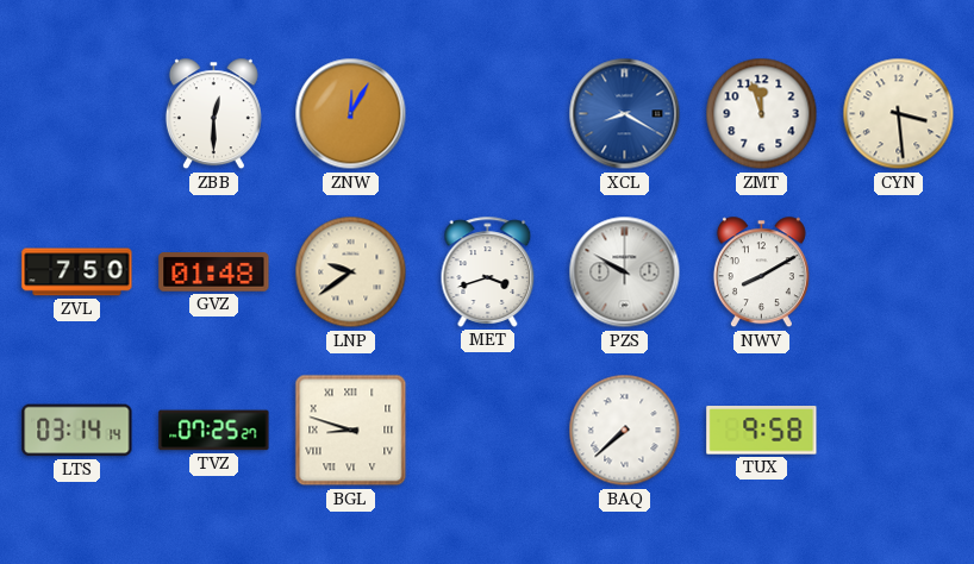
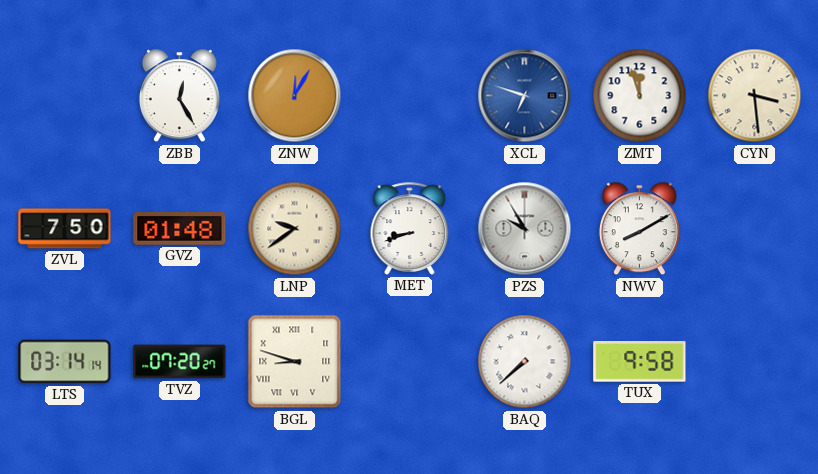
ZBB: 12:30 -> 12:25 (179, 96)
XCL: 8:20 -> 6:48 (525, 96)
MET: 3:42 -> 8:42 (410, 228)
PZS: 9:50 -> 9:55 (525, 229)
TVZ: 07:25 -> 07:20 (180, 362)
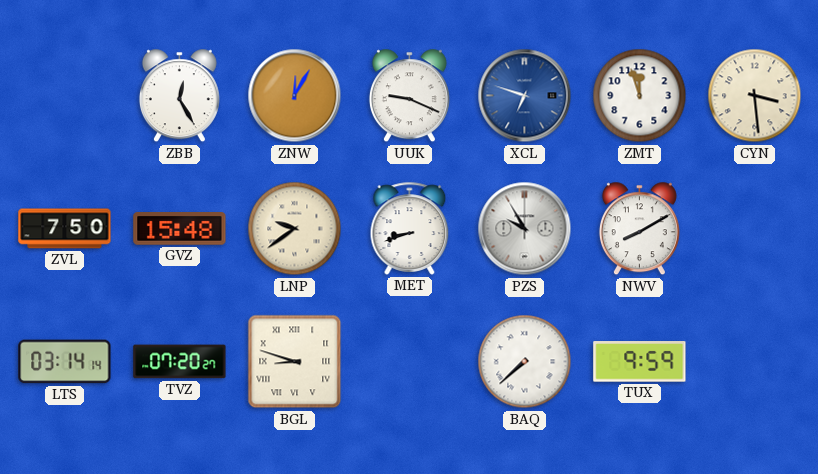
UUK: none -> 9:19 (409, 96)
GVZ: 01:48 -> 15:48 (180, 229)
TUX: 9:58 -> 9:59 (640, 362)
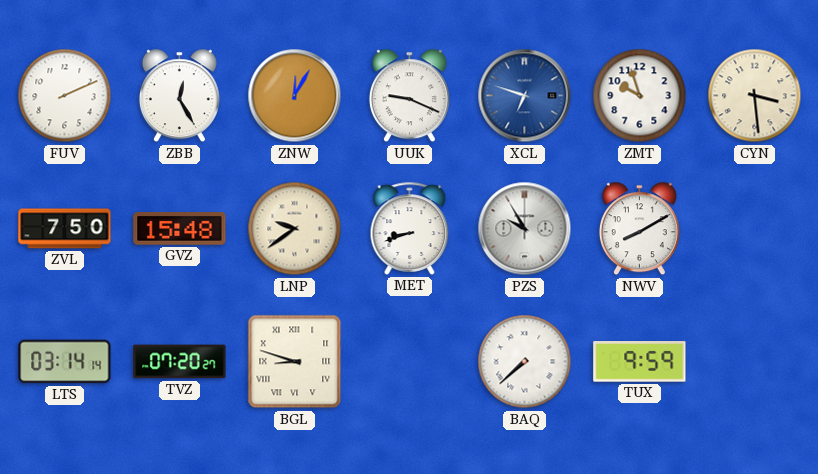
FUV: none -> 2:11 (65, 96)
ZMT: 11:57 -> 9:57 (640, 96)
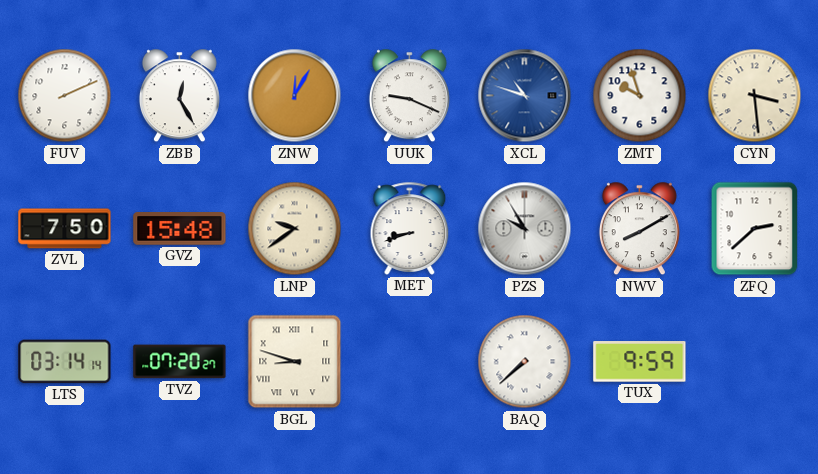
XCL: 6:48 -> 10:48 (525, 96)
ZFQ: none -> 2:38 (755, 229)
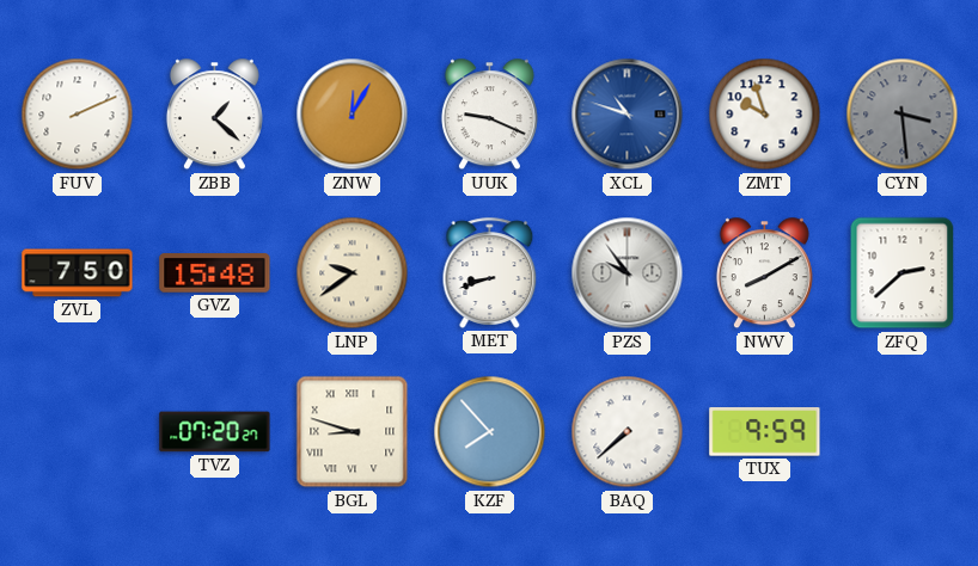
ZBB: 12:25 -> 1:22 (214, 115)
CYN dial: cream -> grey (903, 115)
PZS: 9:55 -> 9:54 (628, 273)
LTS: 03:14 -> none (65, 362)
KZF: none -> 7:53 (490, 432)
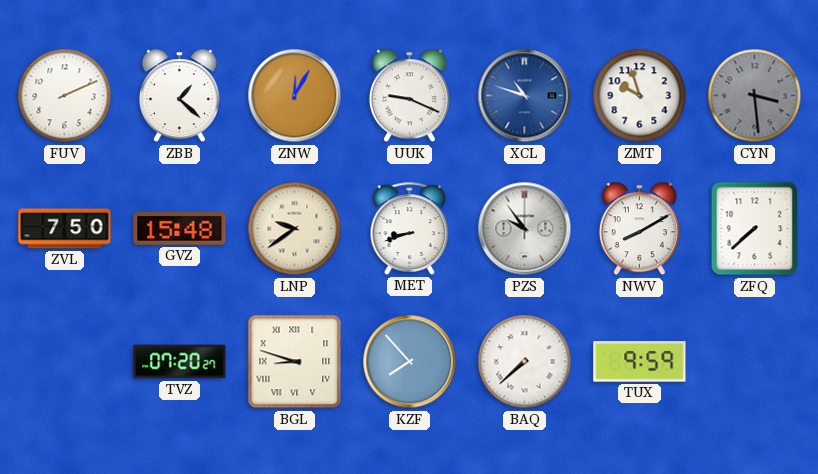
ZFQ: 2:38 -> 7:38 (755, 229)
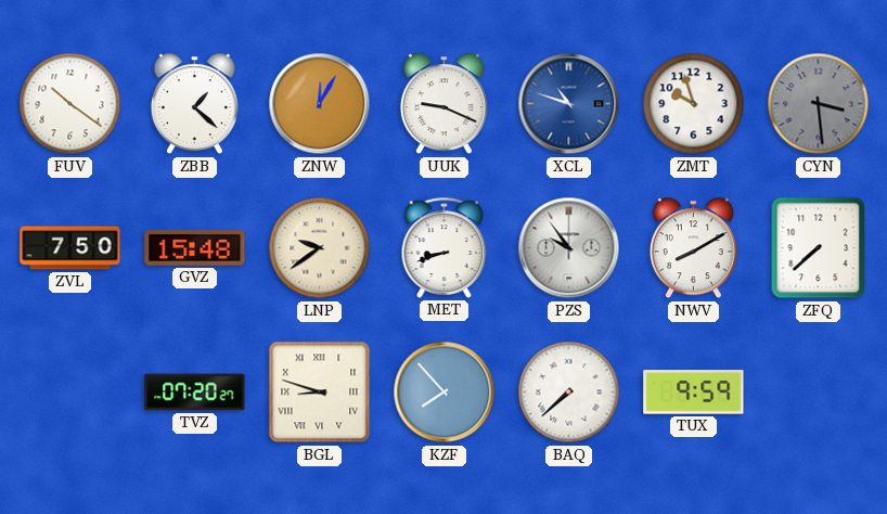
FUV: 2:11 -> 10:21 (70, 104)
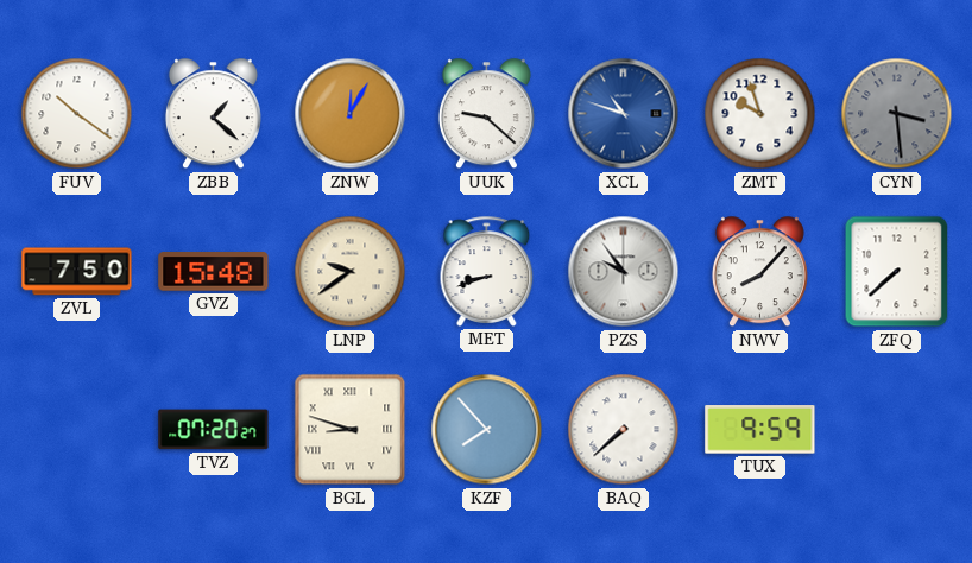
UUK: 9:19 -> 9:22 (486, 114)
NWV: 8:10 -> 8:07 (759, 272)
